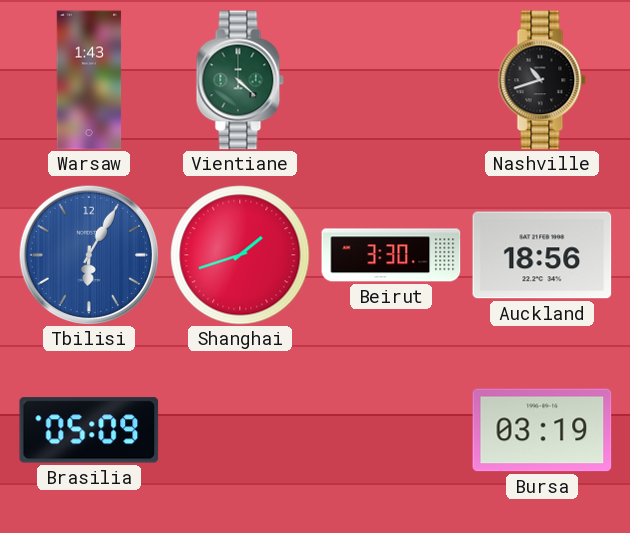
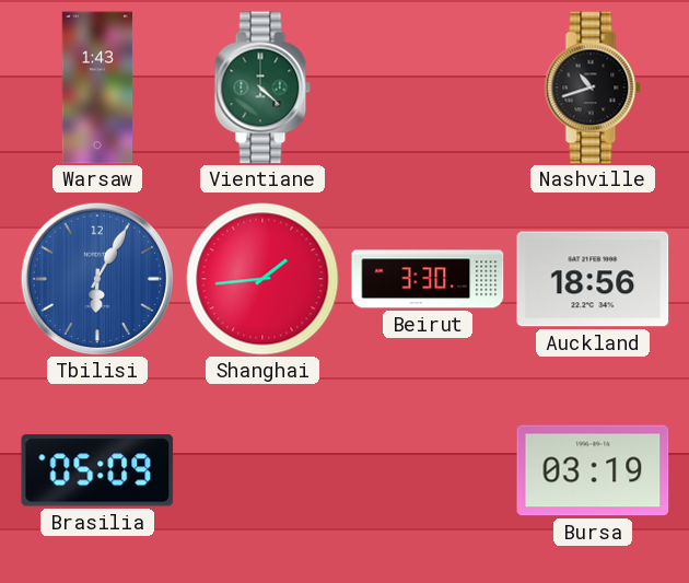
Shanghai: 1:42 -> 1:44 (262, 279)
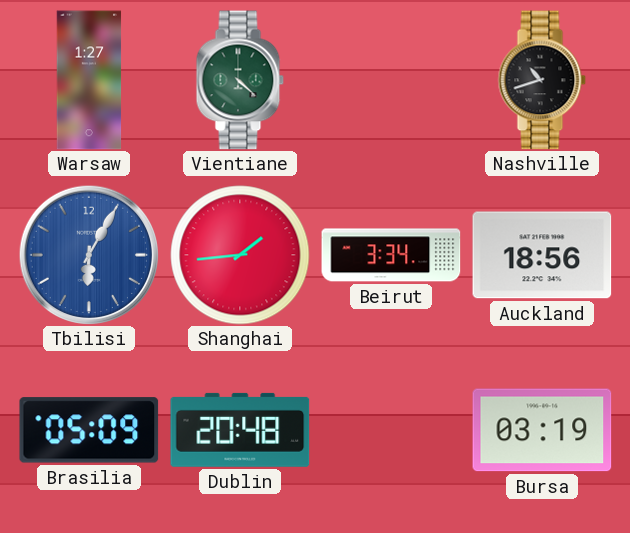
Warsaw: 1:43 -> 1:27 (89, 80)
Beirut: 3:30 -> 3:34 (391, 255)
Dublin: none -> 20:48 (240, 430)
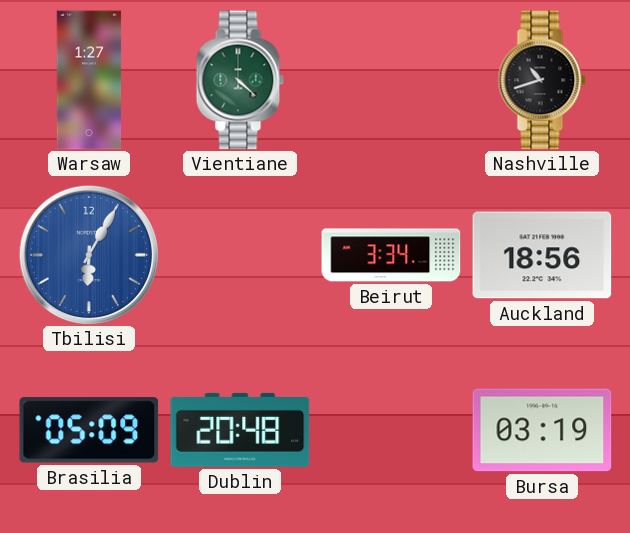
Shanghai: 1:44 -> none (240, 255)
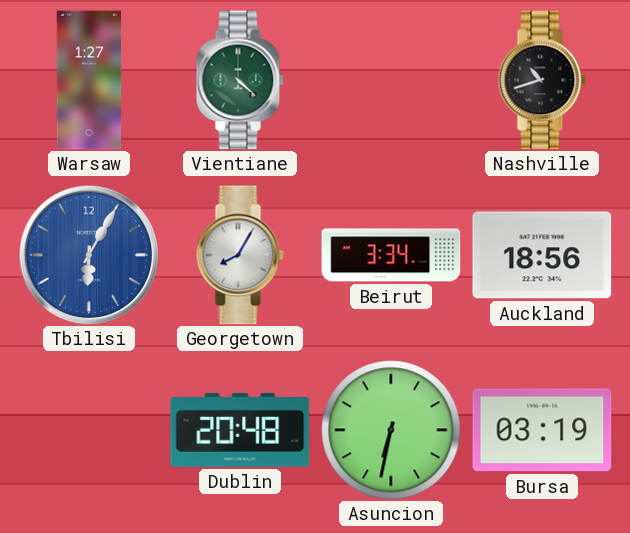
Georgetown: none -> 8:05 (240, 255)
Brasilia: 05:09 -> none (89, 430)
Asuncion: none -> 6:32 (391, 430)
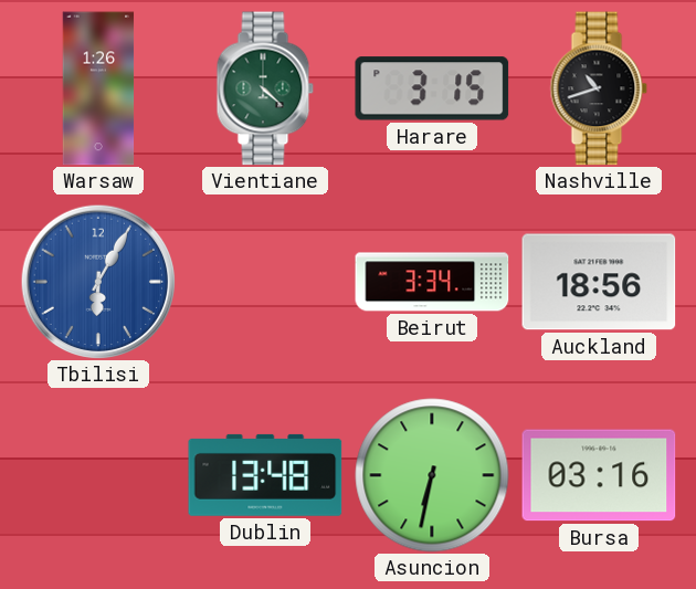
Warsaw: 1:27 -> 1:26 (98, 88)
Harare: none -> 3:15 (432, 88)
Georgetown: 8:05 -> none (240, 255)
Dublin: 20:48 -> 13:48 (265, 475)
Bursa: 03:19 -> 03:16 (599, 475)
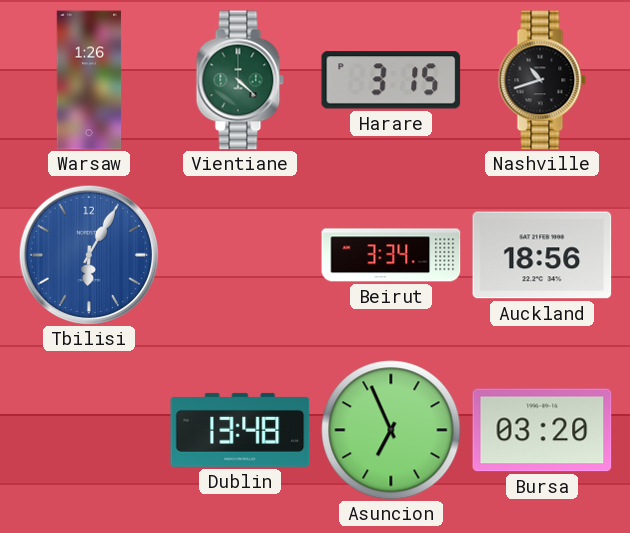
Asuncion: 6:32 -> 6:56 (391, 430)
Bursa: 03:16 -> 03:20 (542, 430)
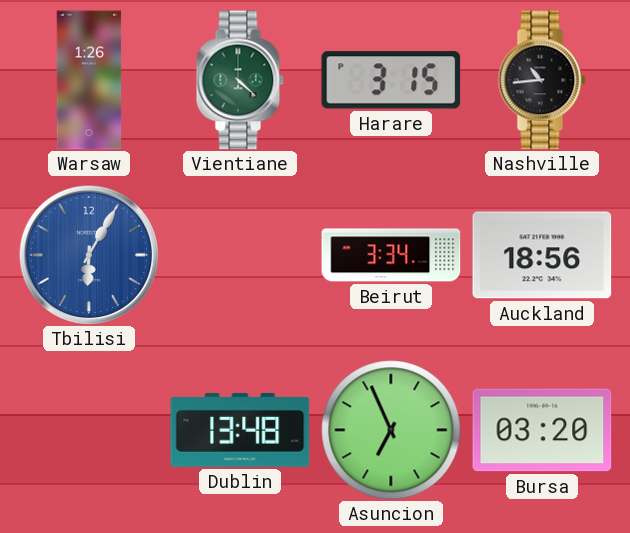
Nashville: 10:42 -> 10:44 (542, 80)
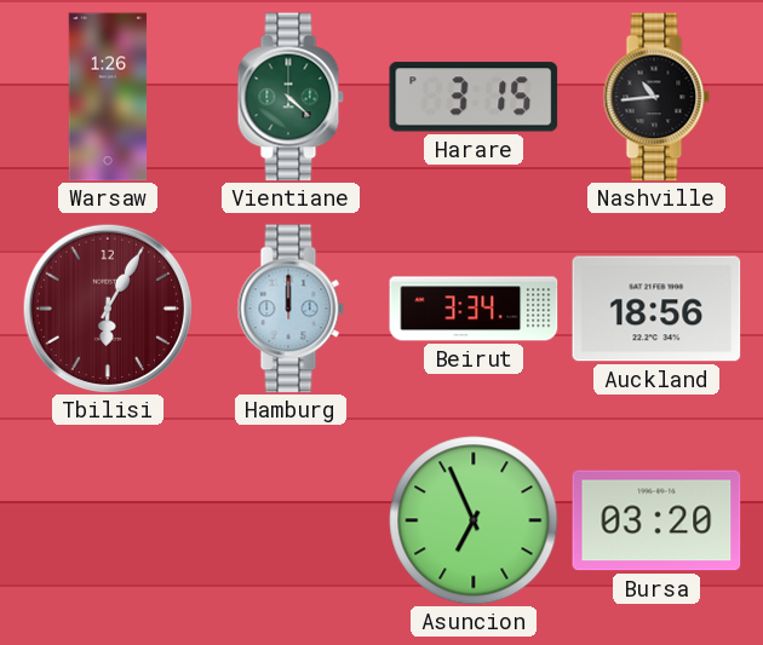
Tbilisi dial: blue -> burgundy (108, 309)
Hamburg: none -> 12:00 (291, 309)
Dublin: 13:48 -> none (240, 430)
